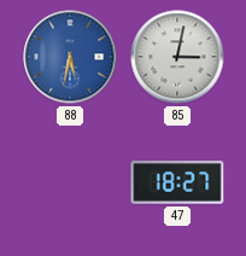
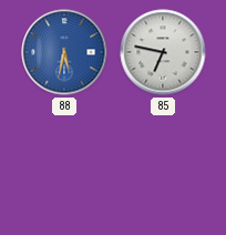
85: 3:02 -> 6:47 (163, 52)
47: 18:27 -> none (177, 182)
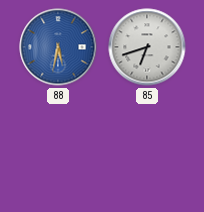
85: 6:47 -> 6:42 (147, 47)
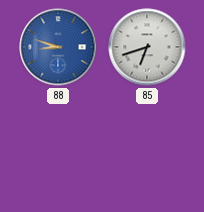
88: 5:32 -> 8:48 (58, 47)
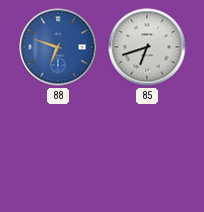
88: 8:48 -> 6:48 (58, 47)
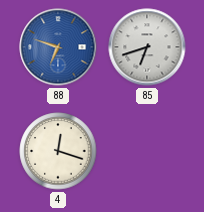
4: none -> 12:18 (58, 151)
